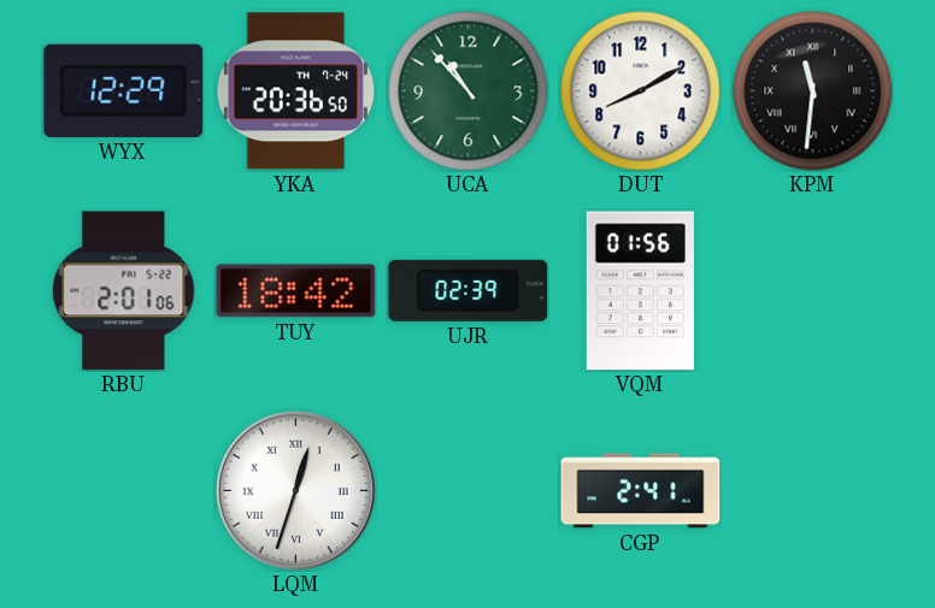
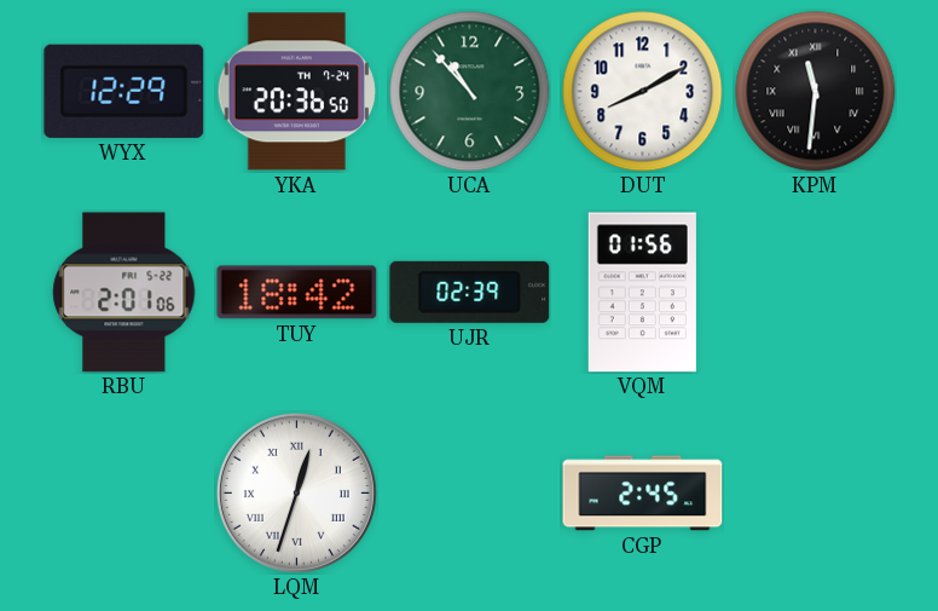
CGP: 2:41 -> 2:45 (643, 494)
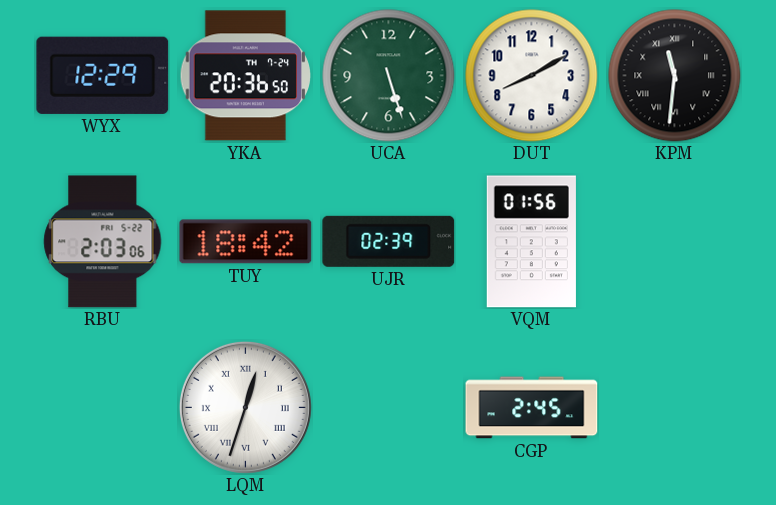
UCA: 10:53 -> 5:27 (389, 76)
RBU: 2:01 -> 2:03 (103, 242)
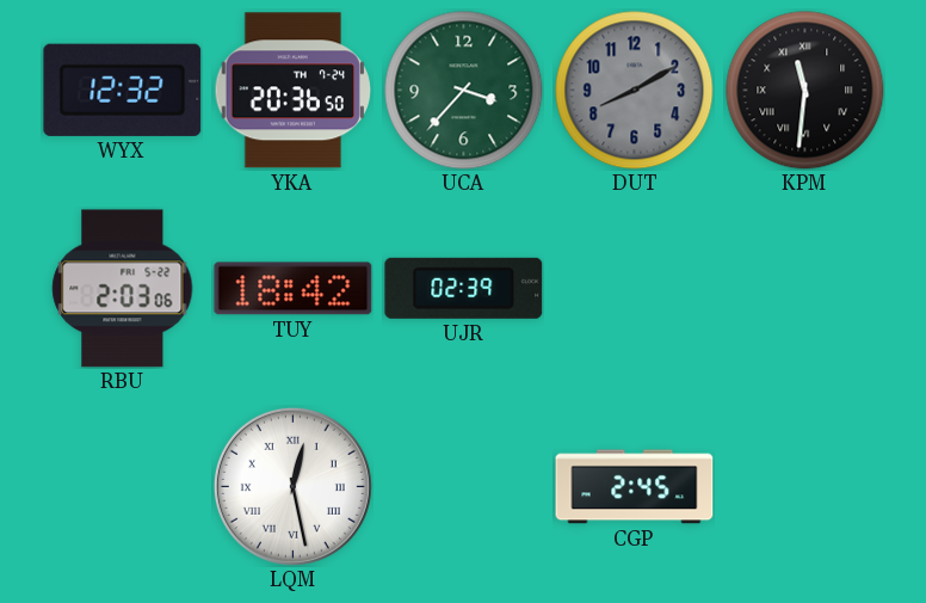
WYX: 12:29 -> 12:32 (123, 90)
UCA: 5:27 -> 3:37 (464, 91)
DUT dial: white -> grey (635, 91)
VQM: 01:56 -> none (531, 242)
LQM: 12:33 -> 12:28 (292, 486)
